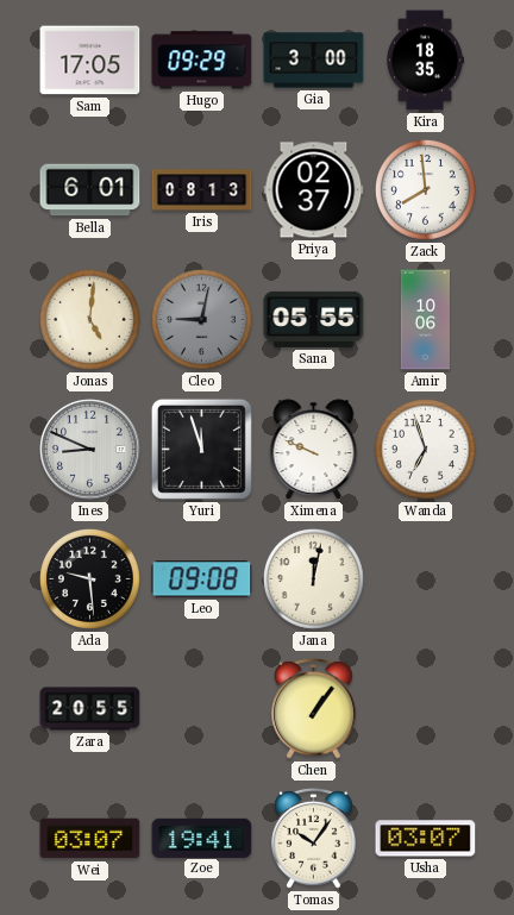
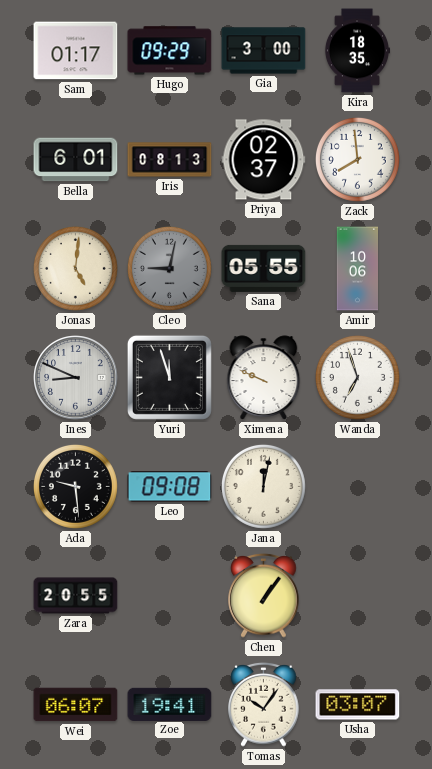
Sam: 17:05 -> 01:17 (76, 51)
Wei: 03:07 -> 06:07 (76, 705)
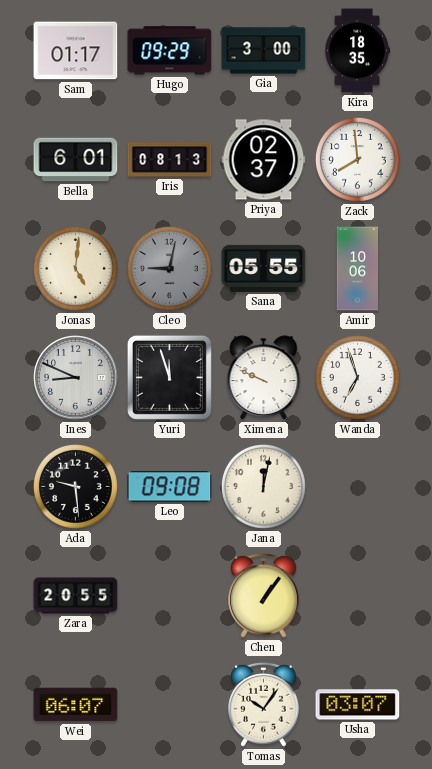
Zoe: 19:41 -> none (170, 704)
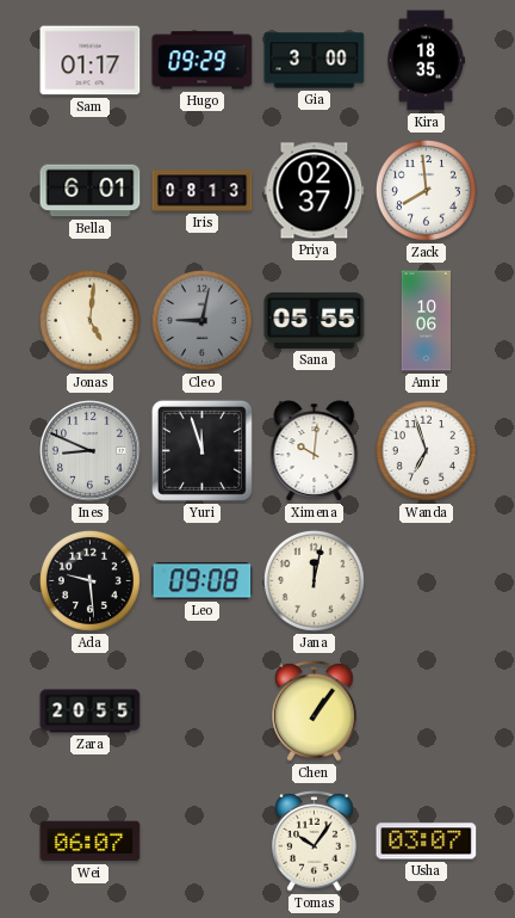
Ximena: 9:49 -> 10:01 (315, 451)
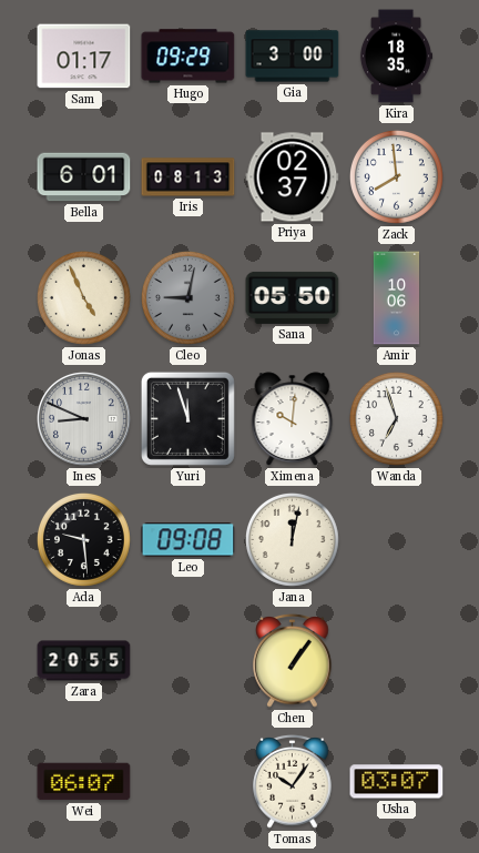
Jonas: 5:01 -> 4:56 (83, 297)
Sana: 05:55 -> 05:50 (293, 297)
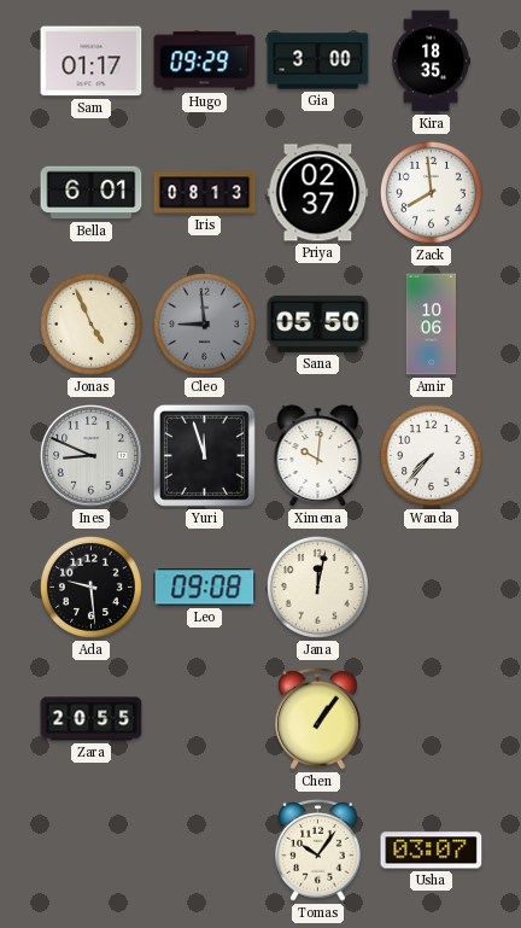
Cleo: 9:02 -> 8:59 (204, 323)
Wanda: 6:57 -> 7:37 (431, 455)
Wei: 06:07 -> none (84, 782)
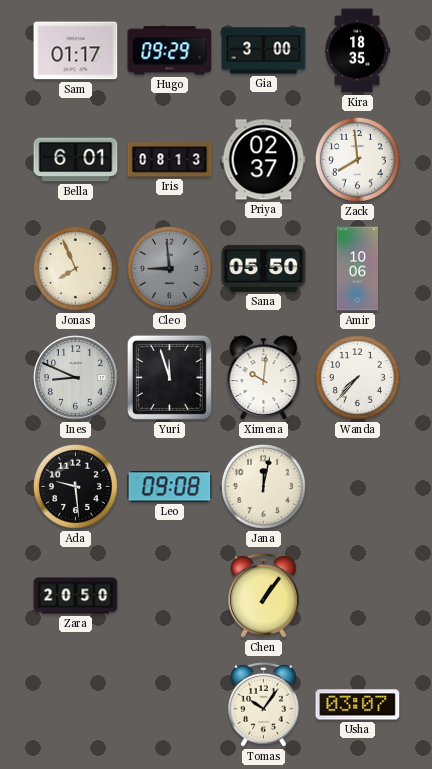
Jonas: 4:56 -> 7:56 (75, 268)
Zara: 20:55 -> 20:50 (76, 596)
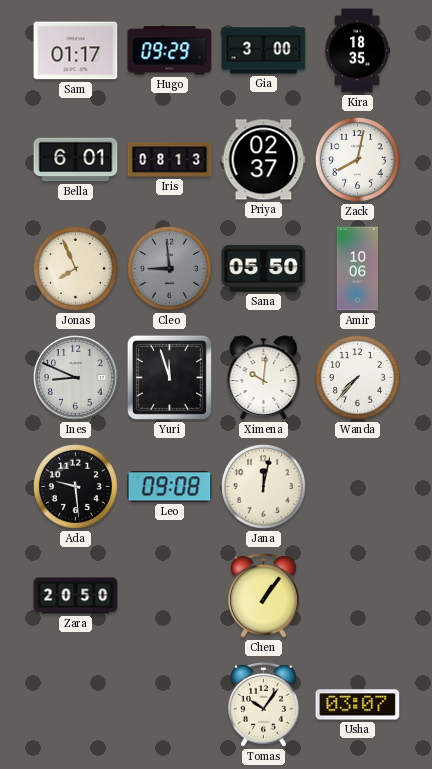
Zack: 7:59 -> 8:02 (357, 159)
